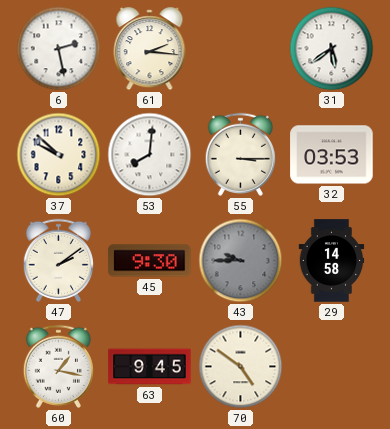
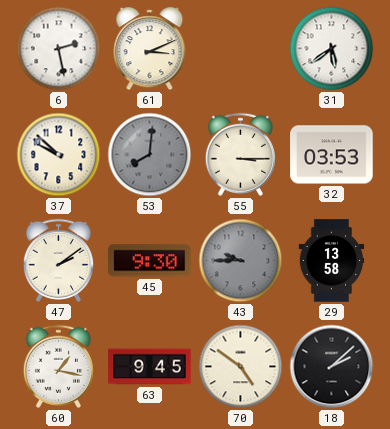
61: 2:16 -> 3:11 (150, 49)
53 dial: white -> grey (150, 155)
29: 14:58 -> 13:58 (332, 261)
18: none -> 2:08 (332, 367)
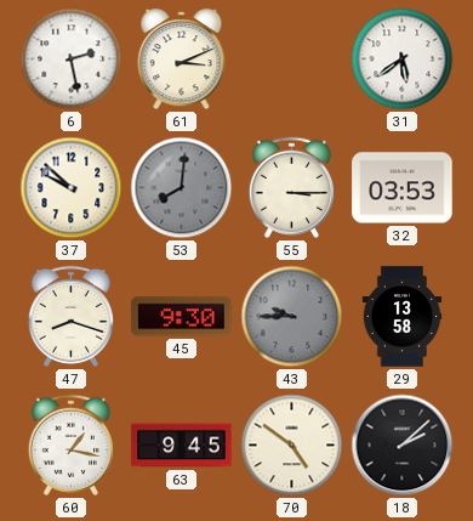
47: 2:09 -> 8:18 (70, 316)
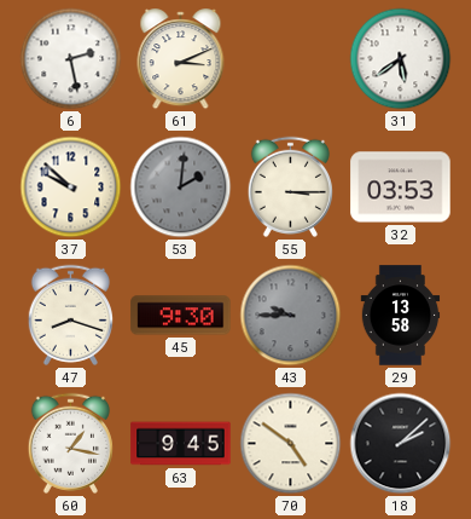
53: 8:01 -> 2:01 (181, 188)
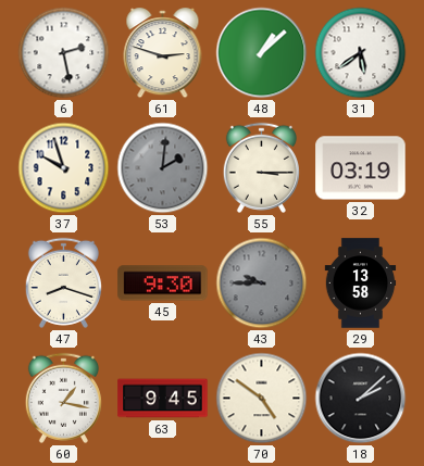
61: 3:11 -> 2:48 (163, 53)
48: none -> 1:08 (262, 53)
37: 9:52 -> 9:57 (64, 168)
32: 03:53 -> 03:19 (361, 168)
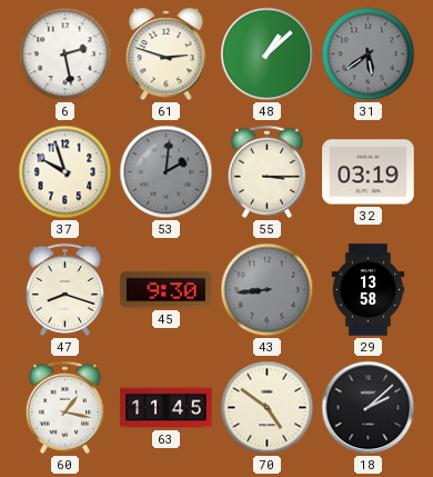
31 dial: white -> grey (369, 54)
43: 9:45 -> 8:44 (268, 290)
63: 9:45 -> 11:45 (167, 408)
